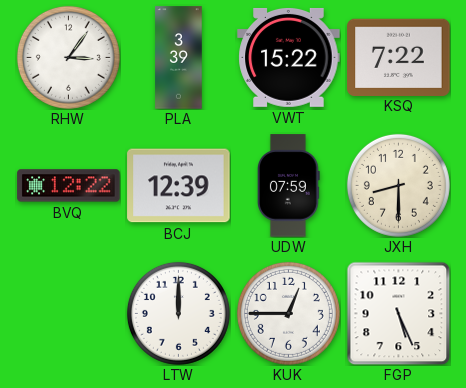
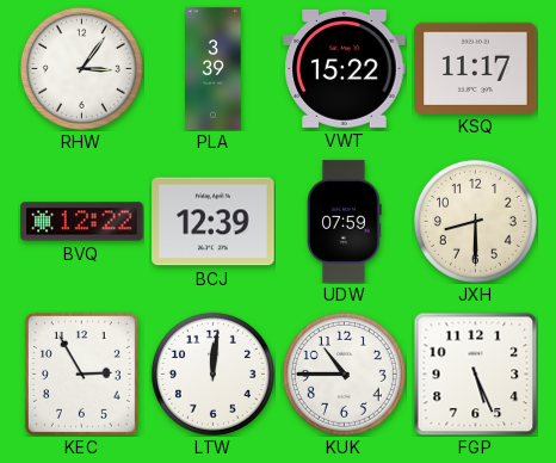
KSQ: 7:22 -> 11:17 (476, 68)
KEC: none -> 2:55 (81, 374)
LTW: 12:00 -> 12:01 (212, 374)
KUK: 12:45 -> 10:45 (344, 374)
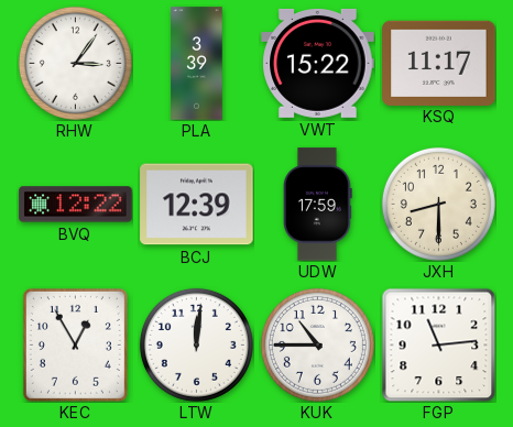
UDW: 07:59 -> 17:59 (317, 205)
KEC: 2:55 -> 12:55 (75, 344)
FGP: 5:26 -> 11:14 (438, 344)
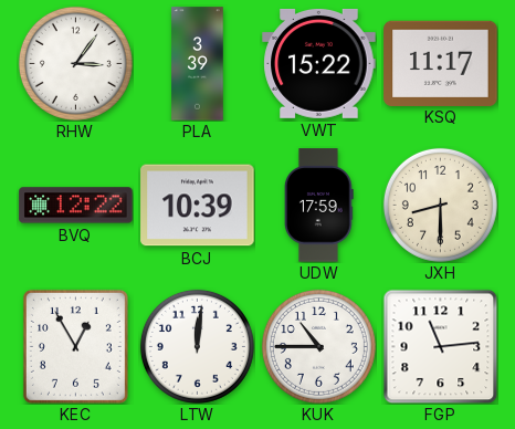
BCJ: 12:39 -> 10:39 (198, 206)
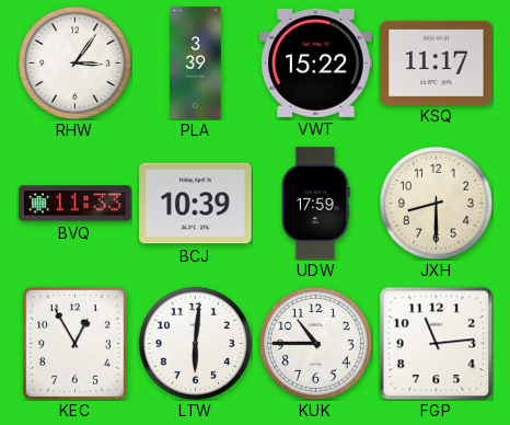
BVQ: 12:22 -> 11:33 (76, 204)
LTW: 12:01 -> 6:01 (195, 343)
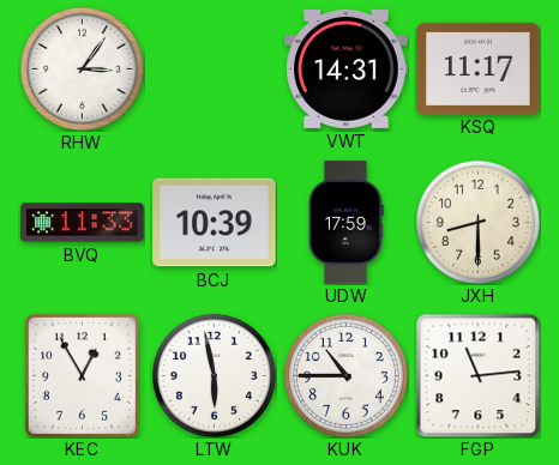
PLA: 3:39 -> none (196, 64)
VWT: 15:22 -> 14:31 (347, 68)
LTW: 6:01 -> 5:58 (214, 375)
